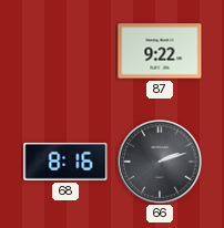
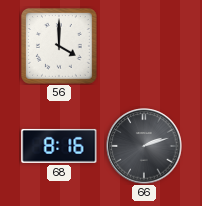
56: none -> 4:00 (59, 46)
87: 9:22 -> none (160, 51)
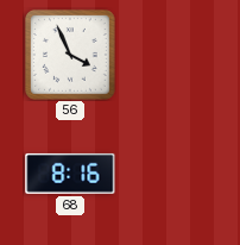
56: 4:00 -> 3:56 (70, 55)
66: 2:12 -> none (144, 146)
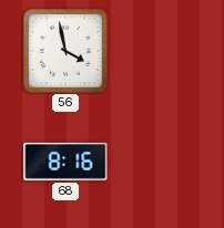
56: 3:56 -> 3:58 (65, 51)
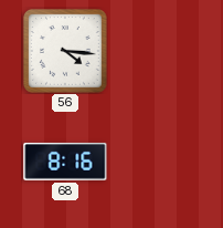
56: 3:58 -> 4:16 (65, 51)
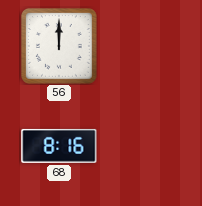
56: 4:16 -> 12:00 (59, 46)
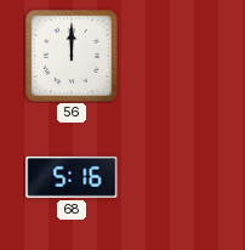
68: 8:16 -> 5:16 (72, 177)
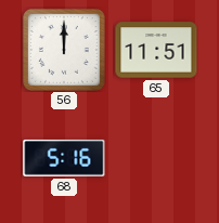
65: none -> 11:51 (156, 50)
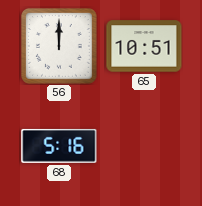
65: 11:51 -> 10:51 (144, 46)
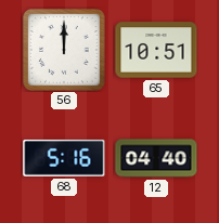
12: none -> 04:40 (156, 158)
